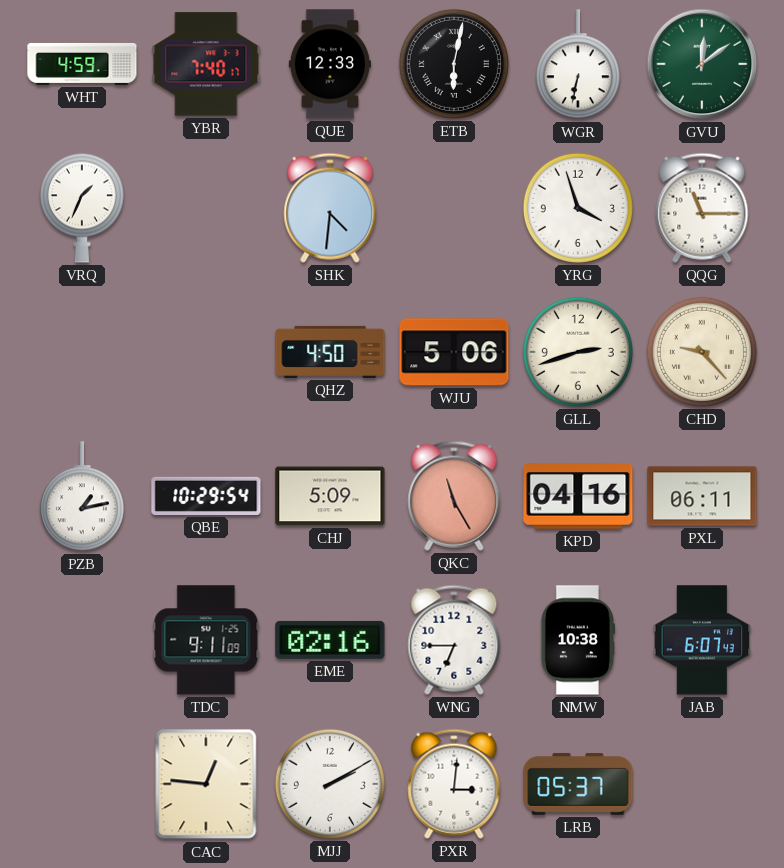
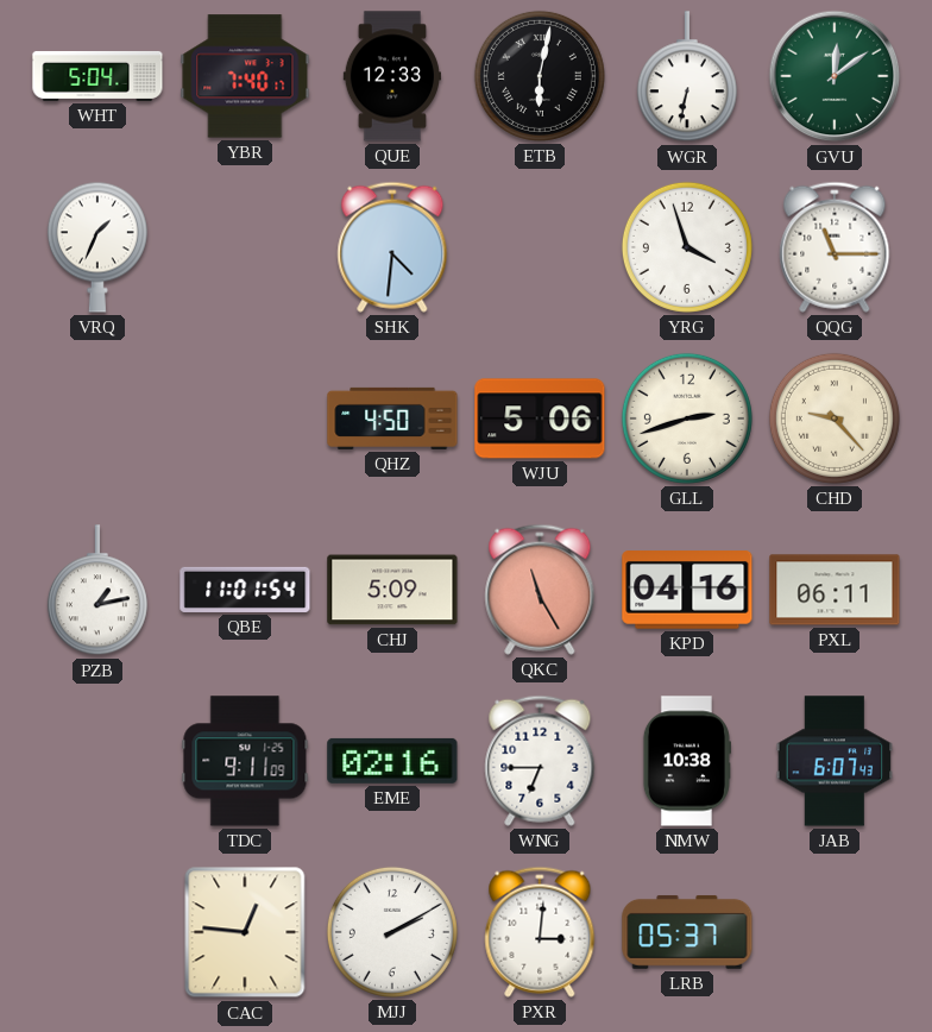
WHT: 4:59 -> 5:04 (97, 76)
QBE: 10:29 -> 11:01 (245, 590)
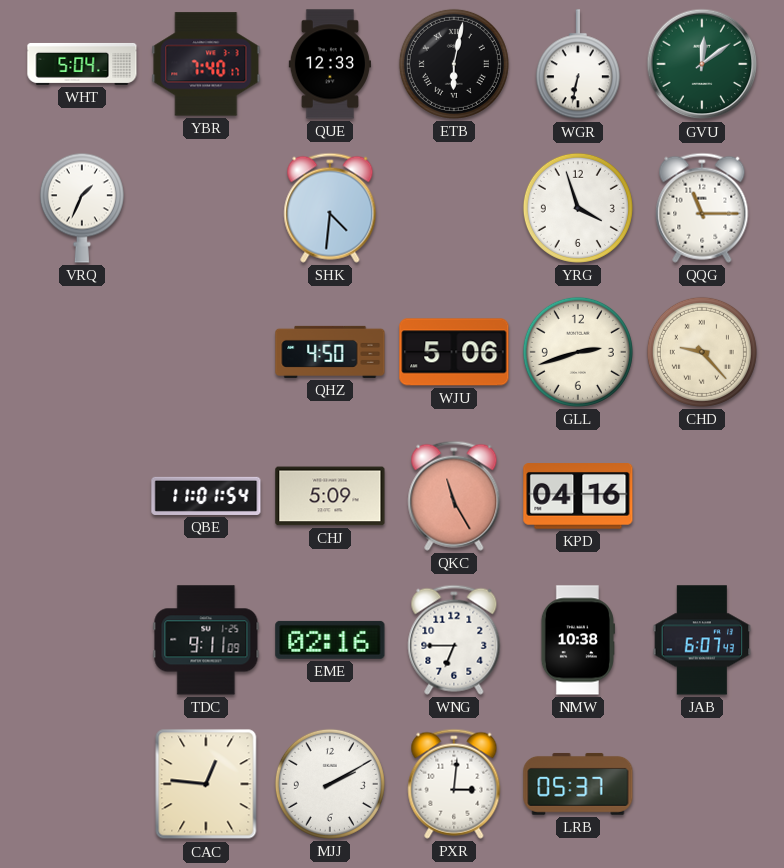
PZB: 1:13 -> none (97, 591)
PXL: 06:11 -> none (835, 590)
